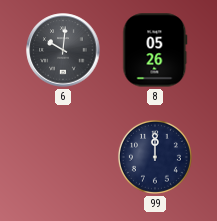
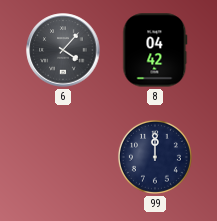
6: 10:01 -> 4:07 (63, 50)
8: 05:26 -> 04:42 (155, 50)
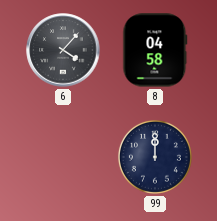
8: 04:42 -> 04:58 (155, 50)
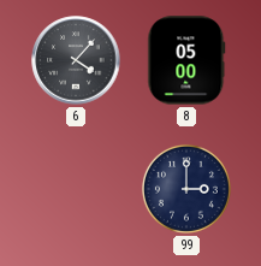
8: 04:58 -> 05:00 (186, 60)
99: 12:00 -> 3:00 (186, 189)
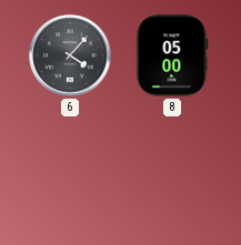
99: 3:00 -> none (186, 189)
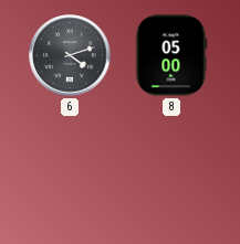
6: 4:07 -> 4:12 (70, 55)
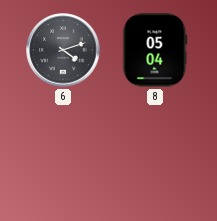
8: 05:00 -> 05:04 (155, 50)
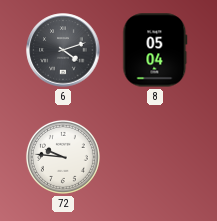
72: none -> 9:46 (63, 157)
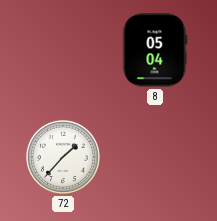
6: 4:12 -> none (63, 50)
72: 9:46 -> 1:37 (63, 157)
